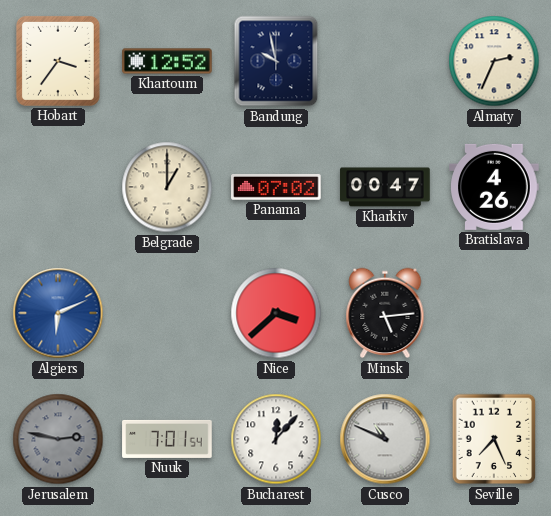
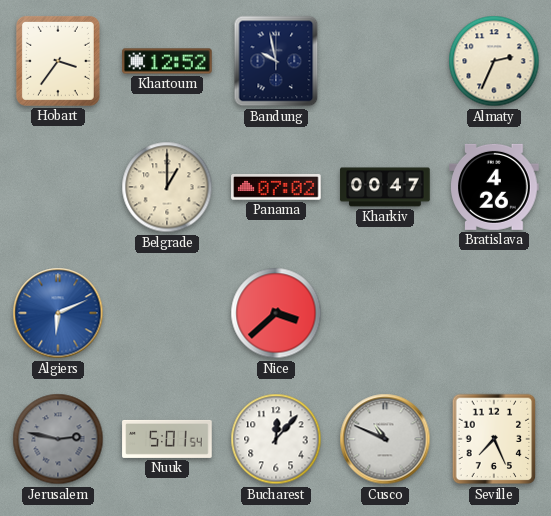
Minsk: 5:14 -> none (385, 313)
Nuuk: 7:01 -> 5:01 (167, 439)
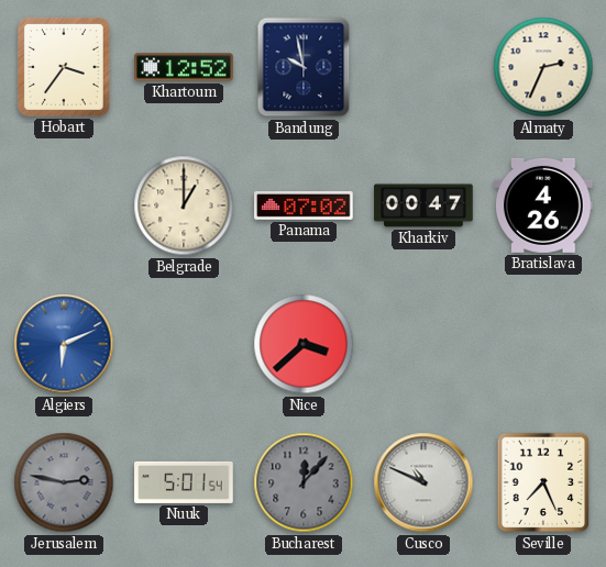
Bucharest dial: white -> grey (304, 482)
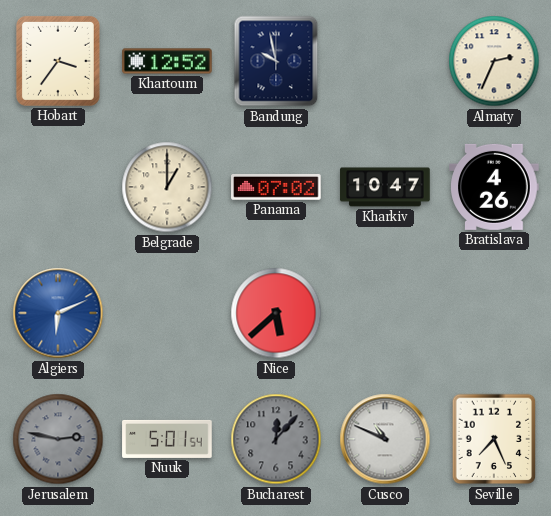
Kharkiv: 00:47 -> 10:47 (385, 187)
Nice: 3:38 -> 5:38 (276, 313)
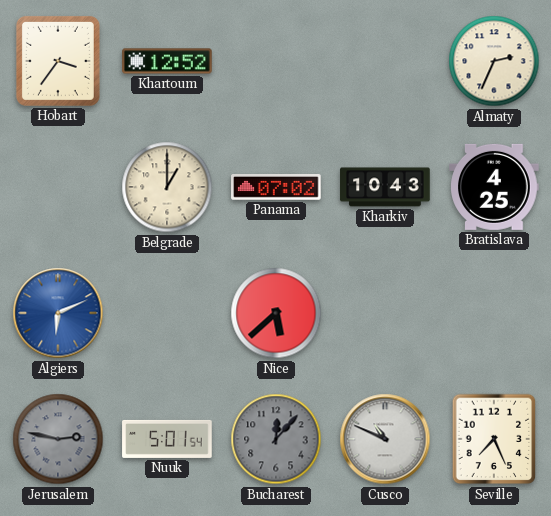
Bandung: 9:58 -> none (276, 61)
Kharkiv: 10:47 -> 10:43 (385, 187)
Bratislava: 4:26 -> 4:25 (494, 187)
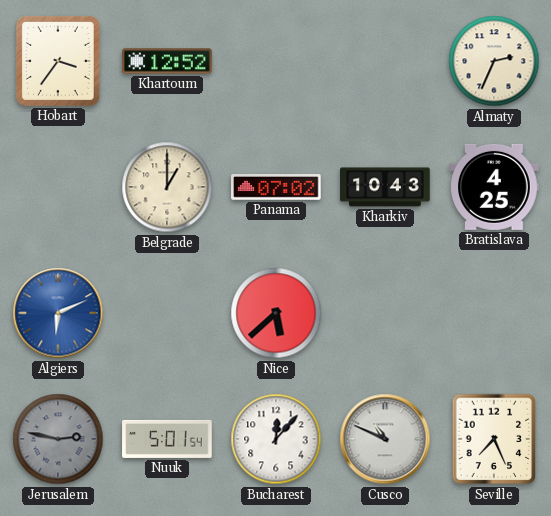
Bucharest dial: grey -> white (276, 439)
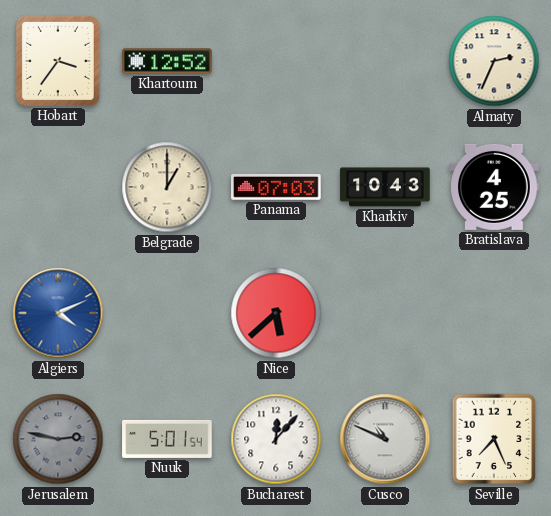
Panama: 07:02 -> 07:03 (276, 188)
Algiers: 6:11 -> 4:11 (58, 313)
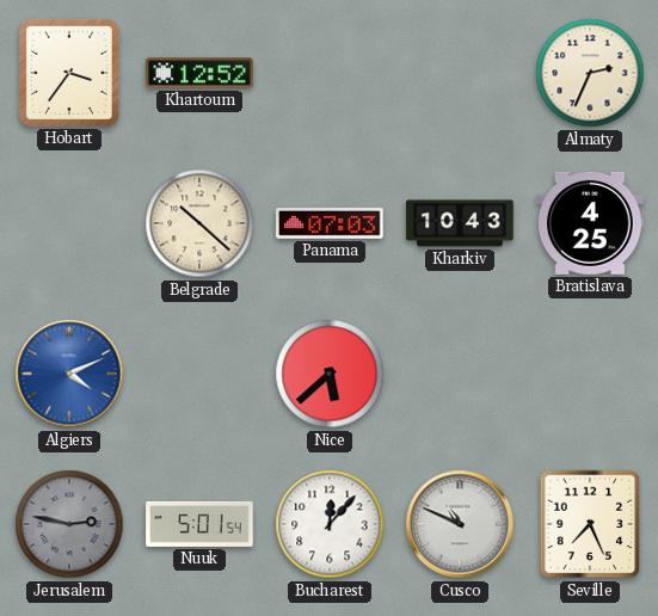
Belgrade: 1:00 -> 10:22 (199, 223)
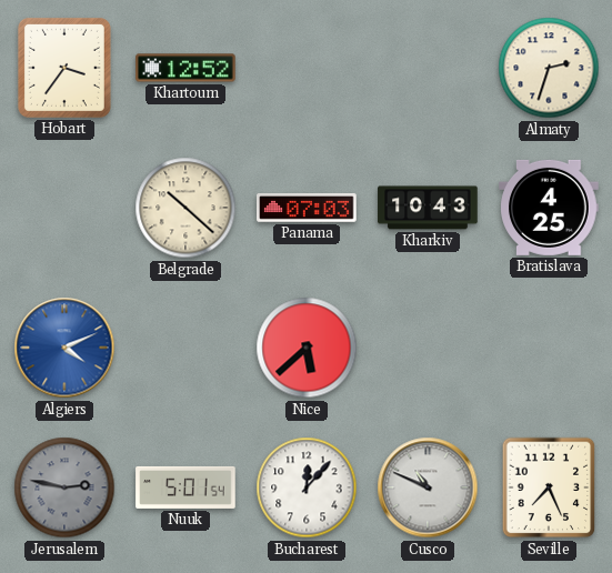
Almaty: 2:34 -> 2:33 (549, 68)
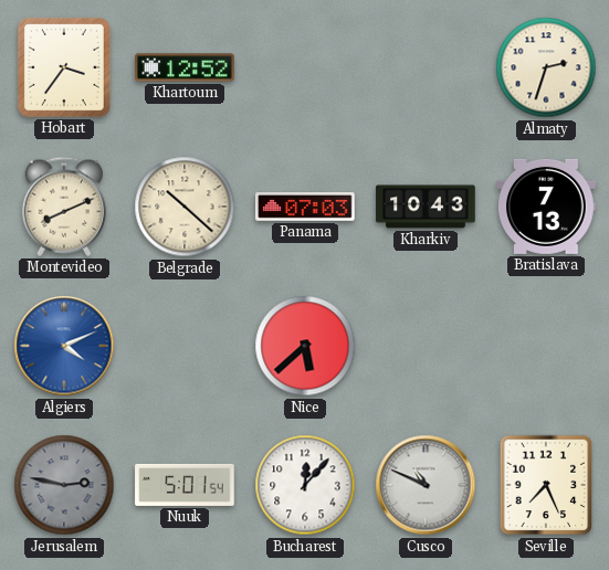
Montevideo: none -> 8:11 (64, 207)
Bratislava: 4:25 -> 7:13 (546, 207)
